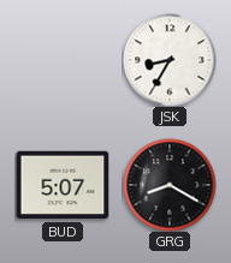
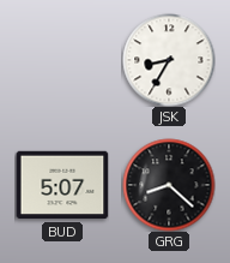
GRG: 8:20 -> 8:22 (169, 185)
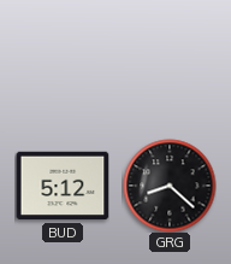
JSK: 8:35 -> none (169, 60)
BUD: 5:07 -> 5:12 (63, 186)
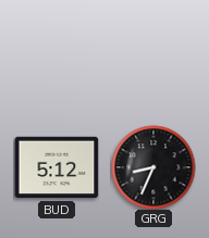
GRG: 8:22 -> 8:34 (153, 167)
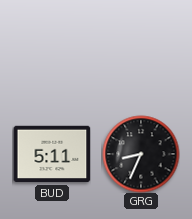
BUD: 5:12 -> 5:11 (52, 154)
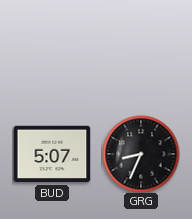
BUD: 5:11 -> 5:07 (52, 154)
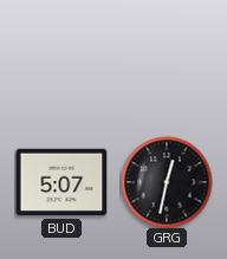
GRG: 8:34 -> 12:32 (167, 182)
